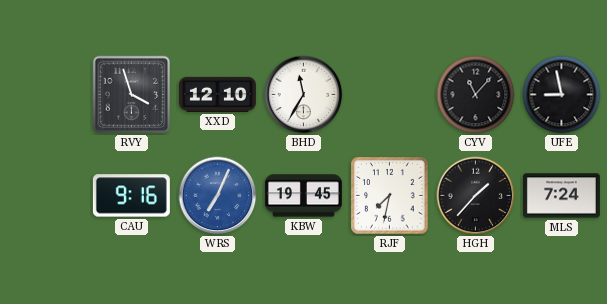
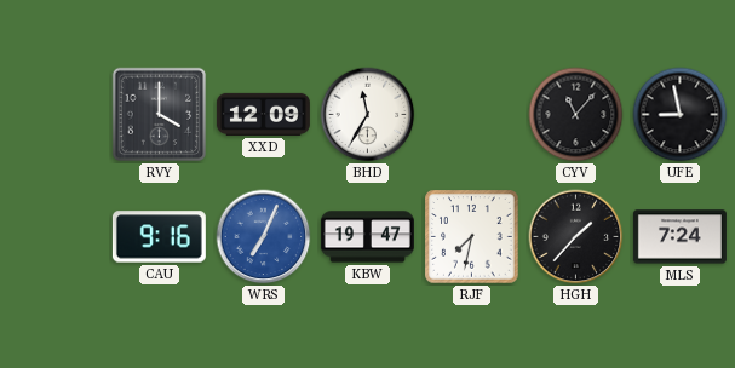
RVY: 3:57 -> 4:00 (160, 115)
XXD: 12:10 -> 12:09 (263, 114)
KBW: 19:45 -> 19:47 (367, 237)
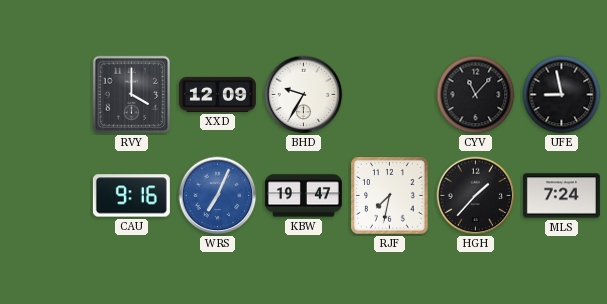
BHD: 11:35 -> 9:35 (304, 95)
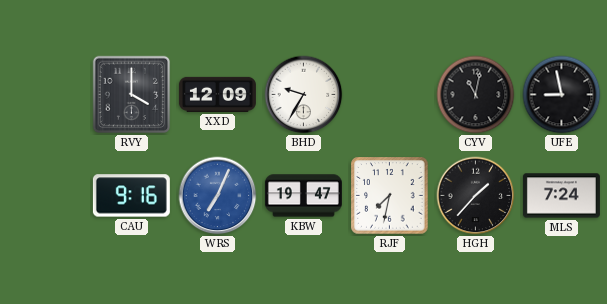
CYV: 11:07 -> 11:02 (476, 95)
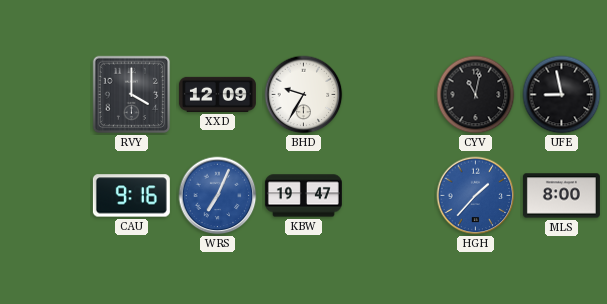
RJF: 7:32 -> none (390, 196)
HGH dial: black -> blue (476, 196)
MLS: 7:24 -> 8:00 (561, 196)
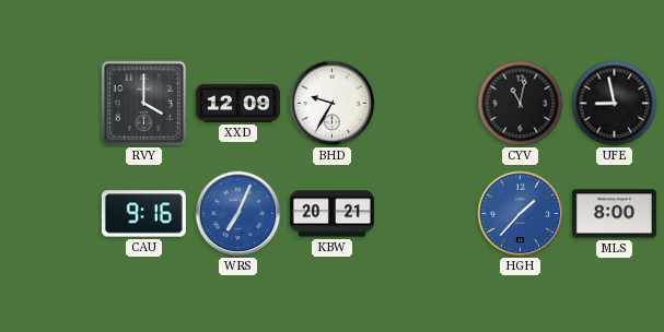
KBW: 19:47 -> 20:21 (331, 214)
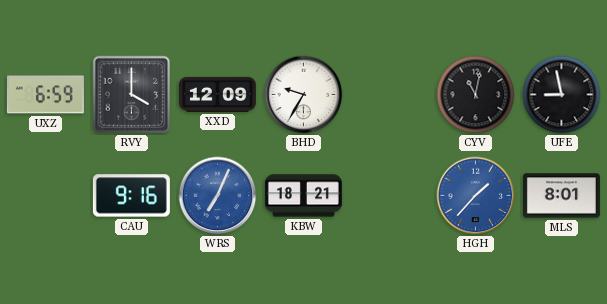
UXZ: none -> 6:59 (45, 95)
KBW: 20:21 -> 18:21 (303, 196)
MLS: 8:00 -> 8:01 (561, 196)
